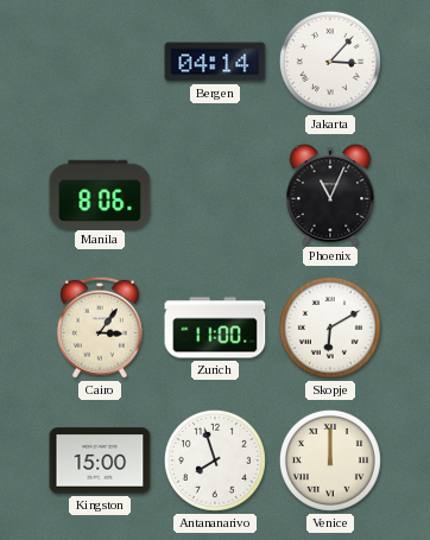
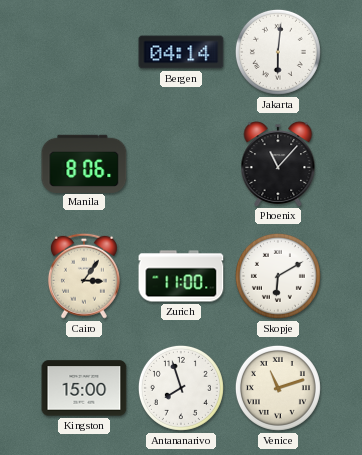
Jakarta: 3:07 -> 6:01 (278, 52)
Phoenix: 11:04 -> 11:07 (278, 164)
Venice: 12:00 -> 11:12 (278, 388)
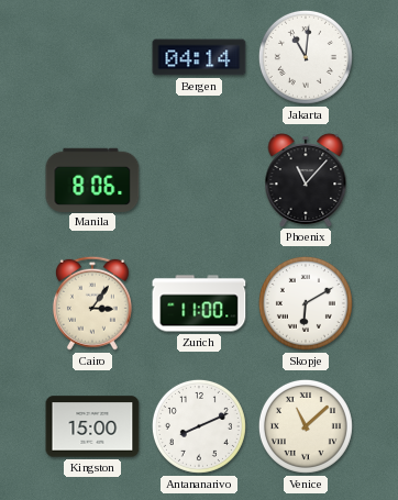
Jakarta: 6:01 -> 11:01 (306, 57)
Antananarivo: 7:57 -> 8:11 (199, 426)
Venice: 11:12 -> 11:08 (306, 426)
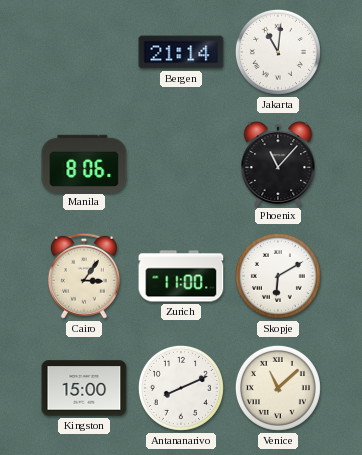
Bergen: 04:14 -> 21:14 (181, 52)
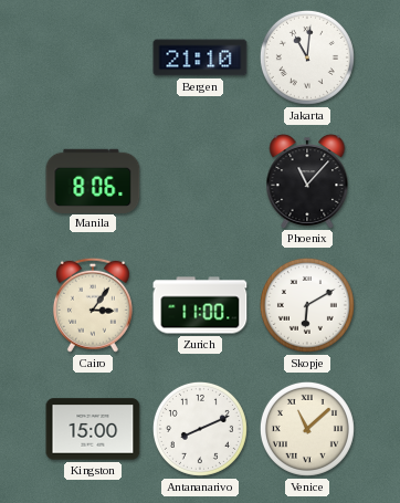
Bergen: 21:14 -> 21:10 (200, 57)
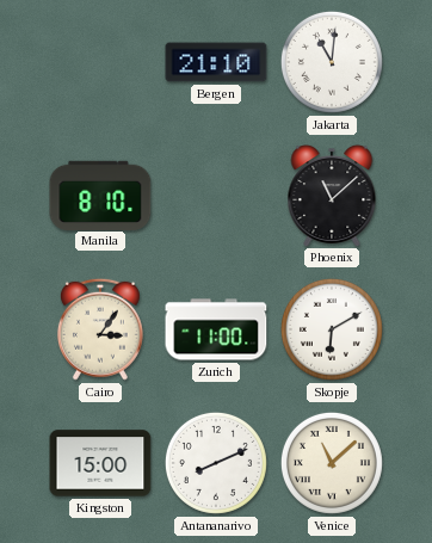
Manila: 8:06 -> 8:10 (100, 195)
Phoenix: 11:07 -> 11:08 (332, 196)
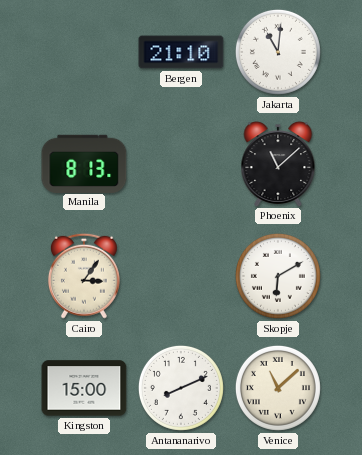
Manila: 8:10 -> 8:13 (84, 163)
Zurich: 11:00 -> none (216, 329)
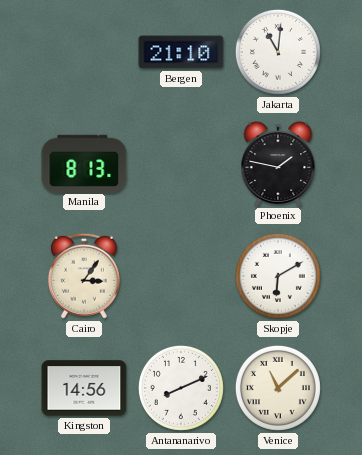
Phoenix: 11:08 -> 1:47 (278, 164)
Kingston: 15:00 -> 14:56 (84, 388)
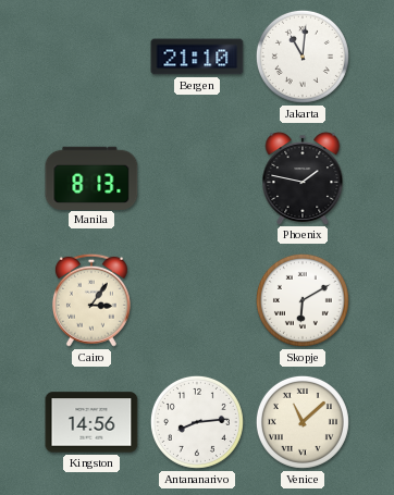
Antananarivo: 8:11 -> 8:14 (197, 422)
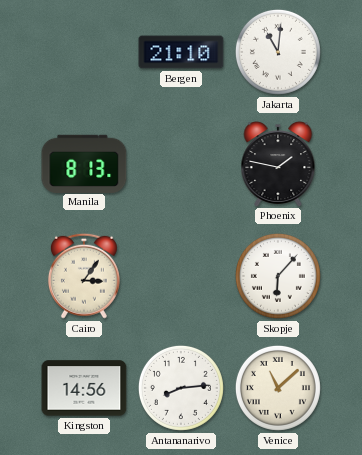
Skopje: 6:10 -> 6:07 (278, 276)
